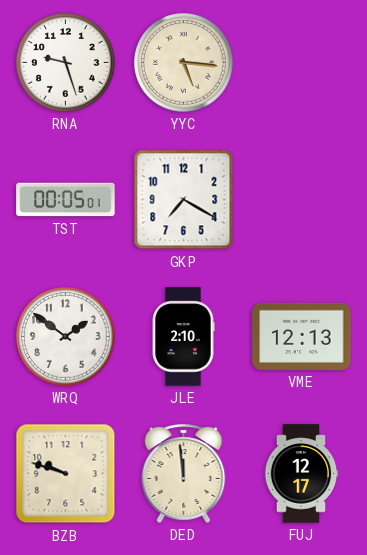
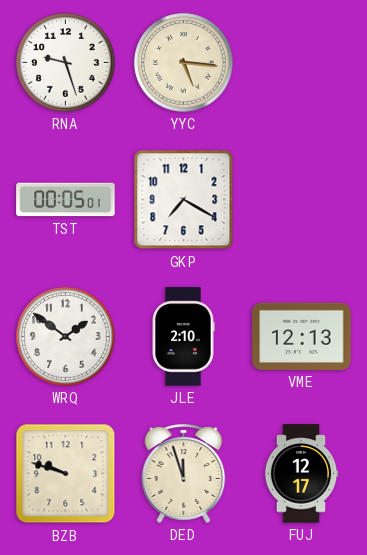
DED: 11:59 -> 11:57 (184, 473)
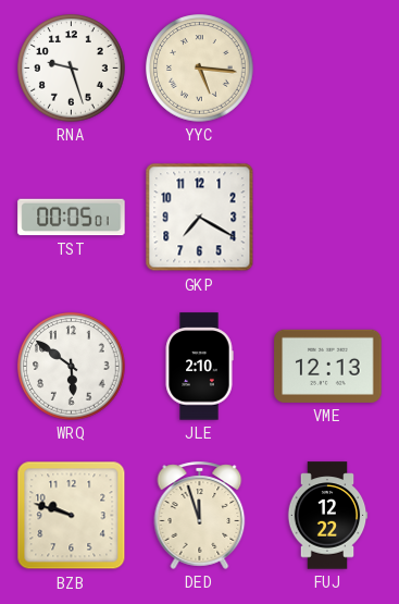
WRQ: 1:51 -> 5:51 (72, 367)
FUJ: 12:17 -> 12:22 (327, 516)
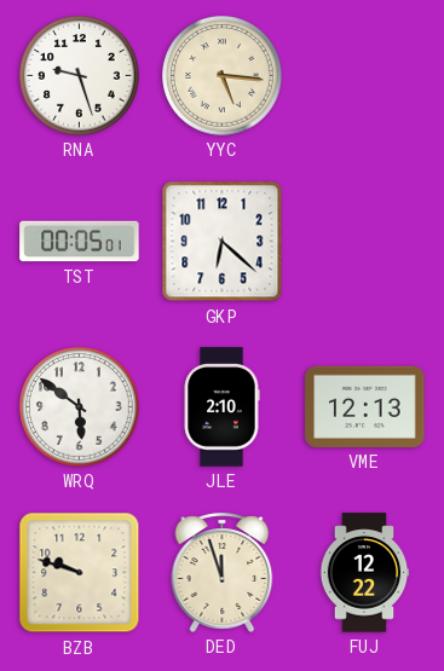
GKP: 7:20 -> 6:22 (223, 242)
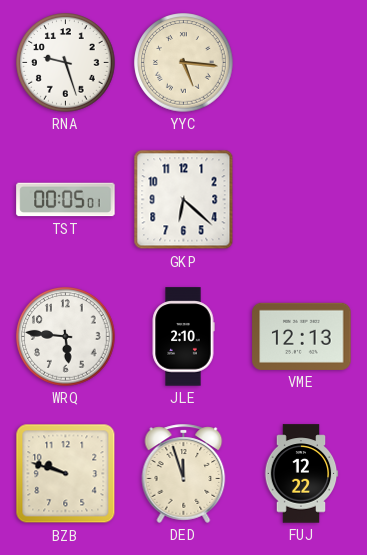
WRQ: 5:51 -> 5:46 (66, 337)
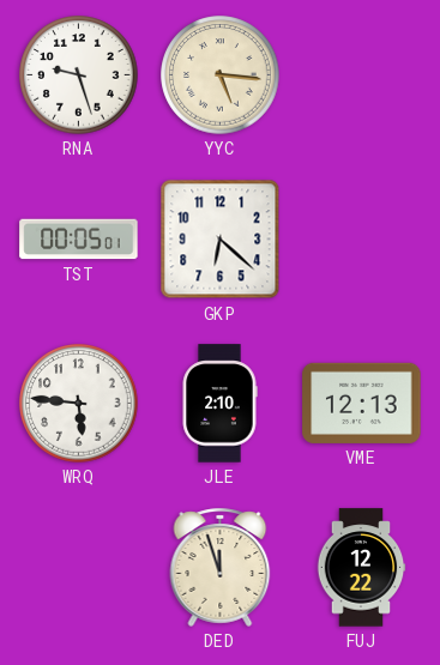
BZB: 9:48 -> none (66, 474)
